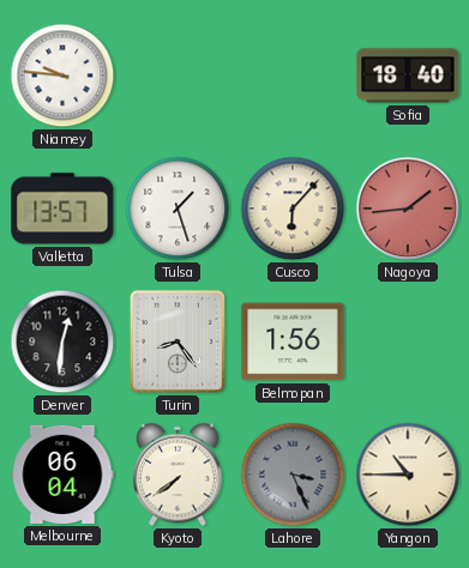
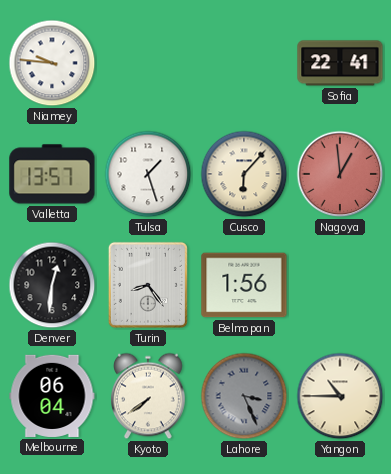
Sofia: 18:40 -> 22:41 (340, 63)
Nagoya: 1:44 -> 12:59 (340, 174)
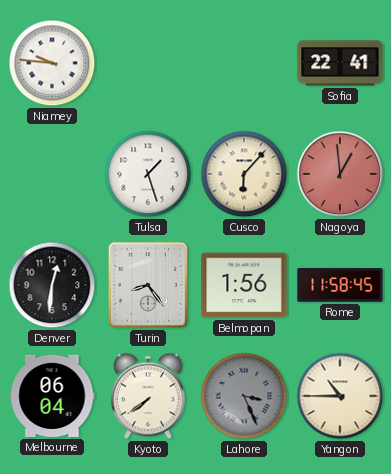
Valletta: 13:57 -> none (52, 174)
Rome: none -> 11:58 (340, 285)
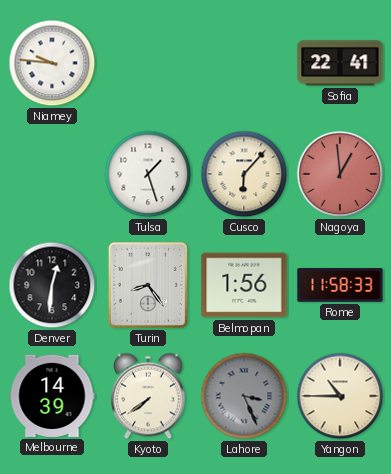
Rome: 11:58:45 -> 11:58:33 (340, 285)
Melbourne: 06:04 -> 14:39 (52, 396)
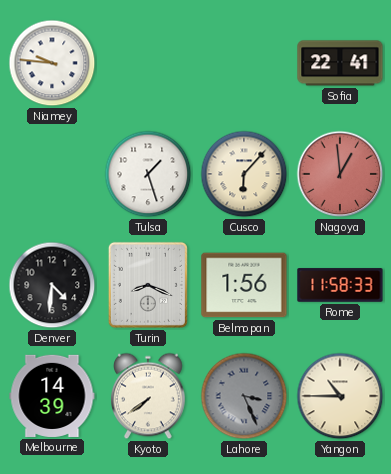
Denver: 12:31 -> 4:31 (52, 285)
Turin: 8:24 -> 8:19 (148, 285)
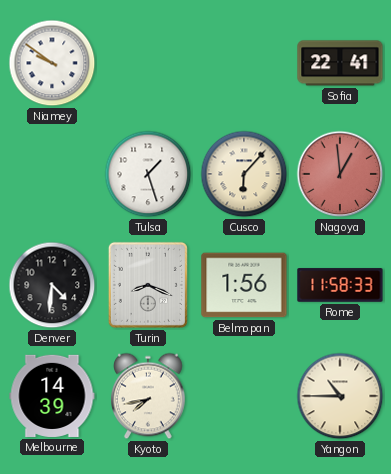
Niamey: 9:46 -> 9:51 (52, 63)
Kyoto: 7:39 -> 7:43 (149, 396)
Lahore: 3:26 -> none (244, 396)
